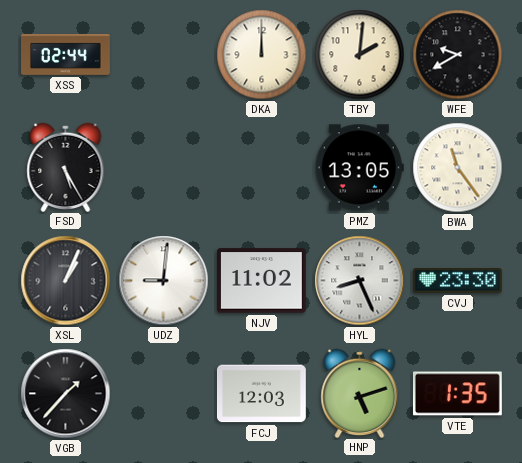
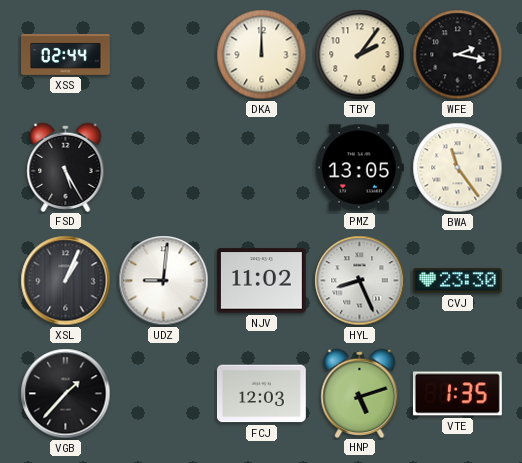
TBY: 2:01 -> 2:06 (360, 55)
WFE: 9:40 -> 2:17 (458, 55)
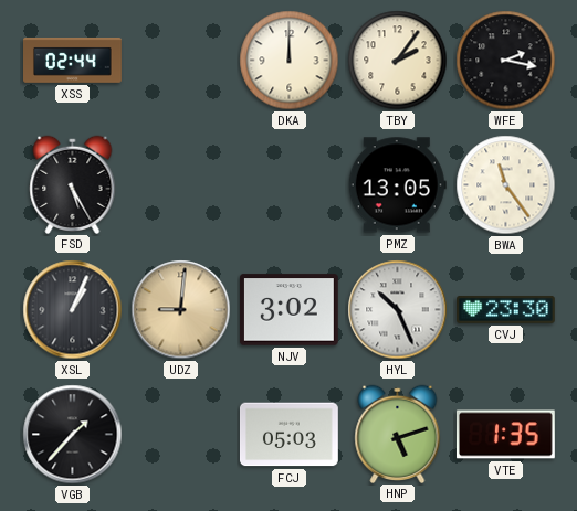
UDZ dial: white -> champagne (181, 310)
NJV: 11:02 -> 3:02 (288, 310)
HYL: 8:26 -> 10:26 (398, 310)
FCJ: 12:03 -> 05:03 (290, 435)
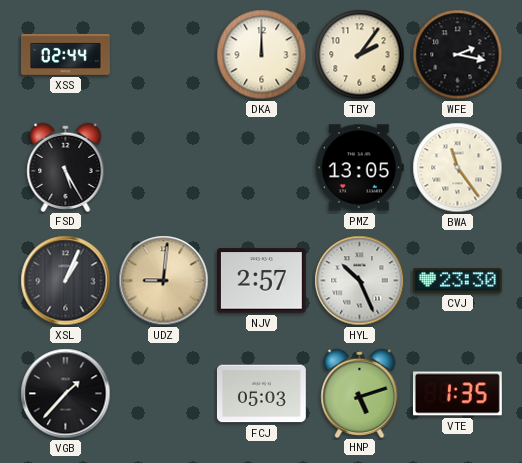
NJV: 3:02 -> 2:57 (261, 281)
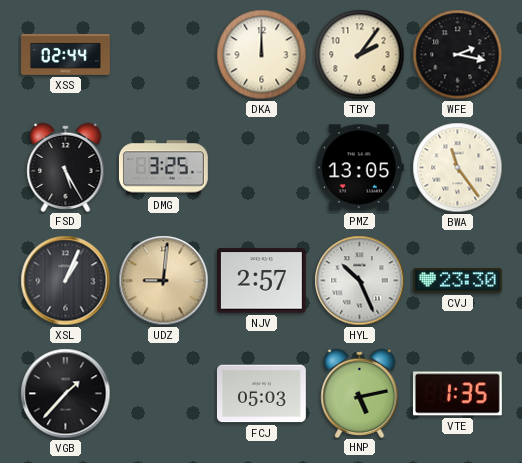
DMG: none -> 3:25 (163, 168)
HNP: 5:12 -> 5:13 (360, 393)
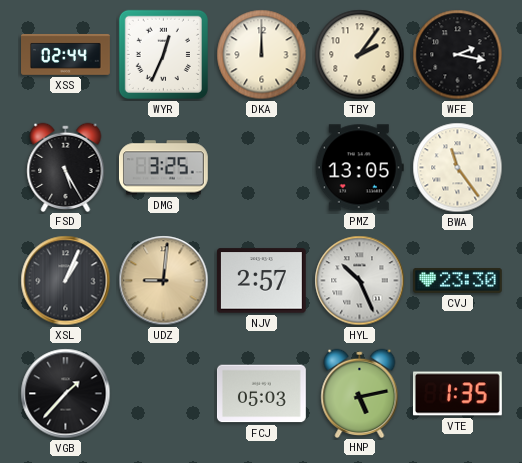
WYR: none -> 12:34 (163, 54)
